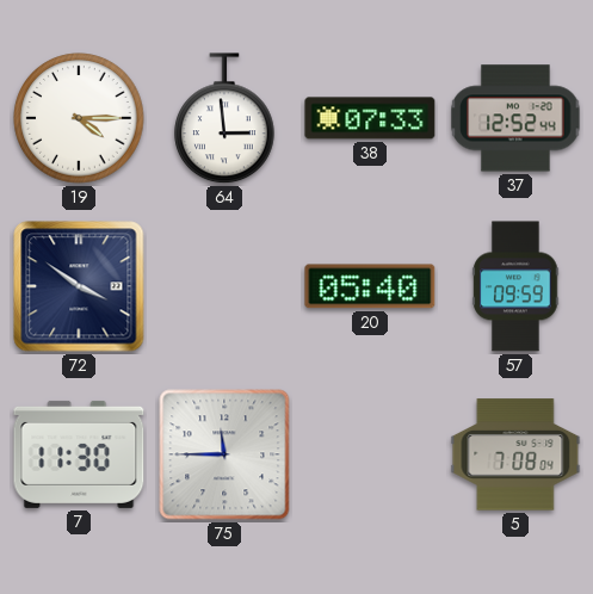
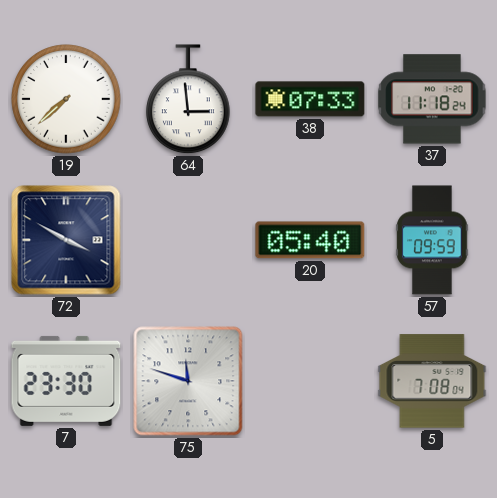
19: 4:15 -> 7:38 (66, 99)
37: 12:52 -> 11:18 (432, 99)
72: 3:51 -> 3:50 (66, 240)
7: 11:30 -> 23:30 (66, 381)
75: 11:45 -> 11:48 (188, 381)
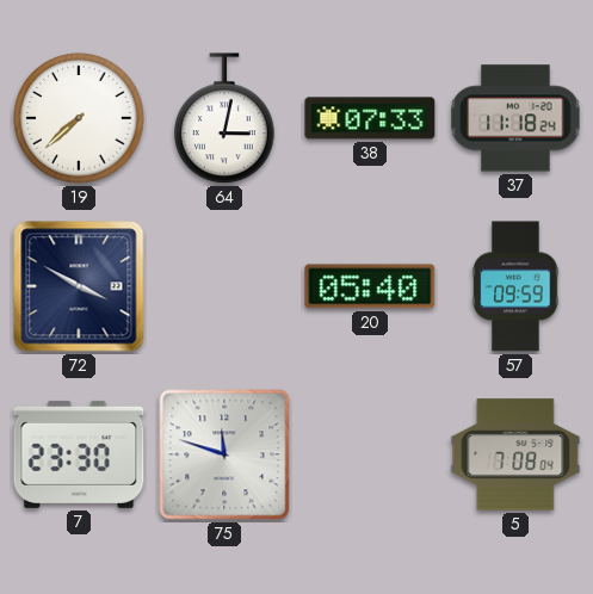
64: 2:59 -> 3:02 (224, 119)
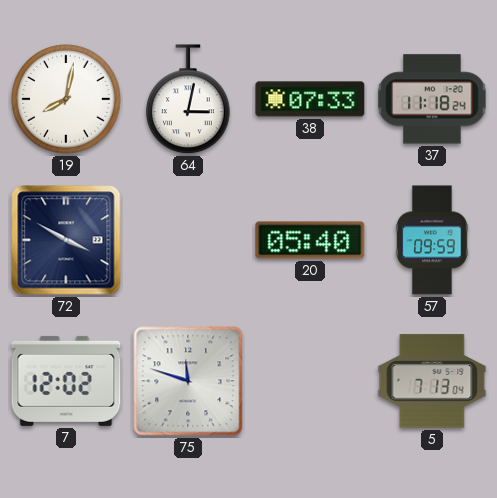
19: 7:38 -> 8:02 (66, 99)
7: 23:30 -> 12:02 (66, 381)
5: 7:08 -> 7:13 (432, 381)
